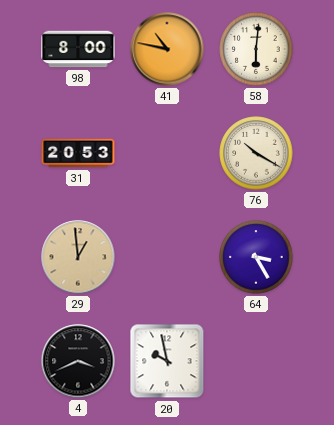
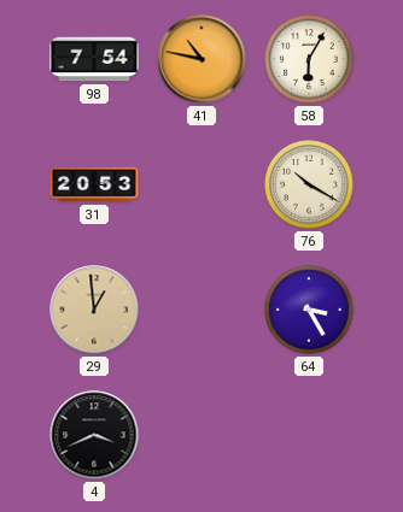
98: 8:00 -> 7:54 (94, 59)
58: 6:01 -> 6:05 (309, 59)
20: 9:58 -> none (167, 361)
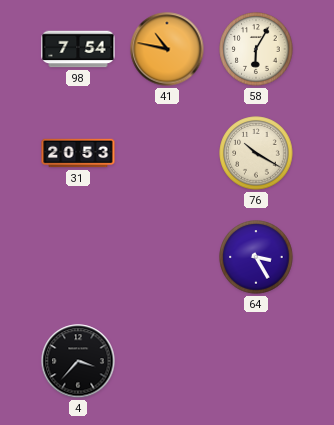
29: 12:59 -> none (94, 310)
4: 3:41 -> 3:37 (78, 361)
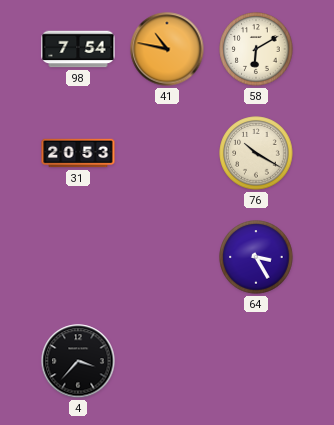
58: 6:05 -> 6:10 (256, 49)
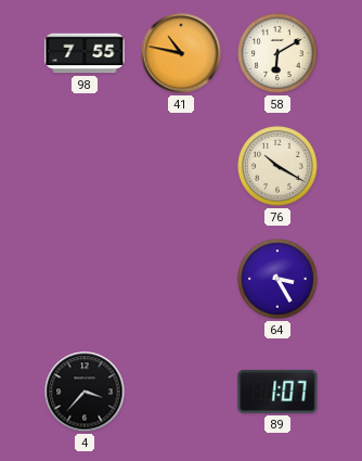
98: 7:54 -> 7:55 (85, 53)
31: 20:53 -> none (78, 153)
89: none -> 1:07 (277, 392)
